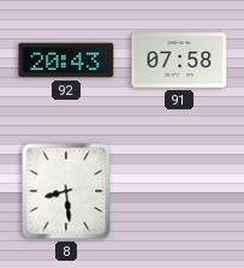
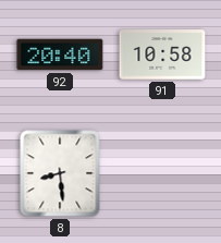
92: 20:43 -> 20:40 (60, 54)
91: 07:58 -> 10:58 (162, 54)
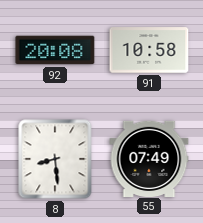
92: 20:40 -> 20:08 (55, 50)
55: none -> 07:49 (149, 158)
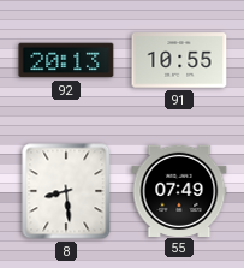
92: 20:08 -> 20:13 (66, 60)
91: 10:58 -> 10:55 (179, 60)
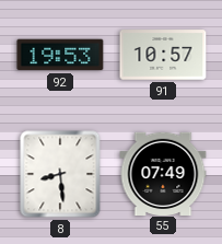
92: 20:13 -> 19:53 (60, 55)
91: 10:55 -> 10:57 (163, 55)
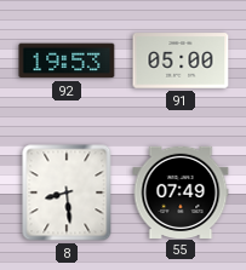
91: 10:57 -> 05:00 (181, 61)
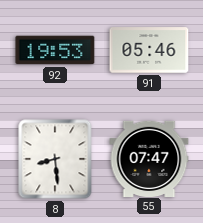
91: 05:00 -> 05:46 (149, 50)
55: 07:49 -> 07:47 (149, 158)
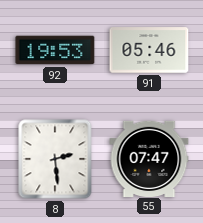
8: 8:29 -> 2:29 (55, 159)
